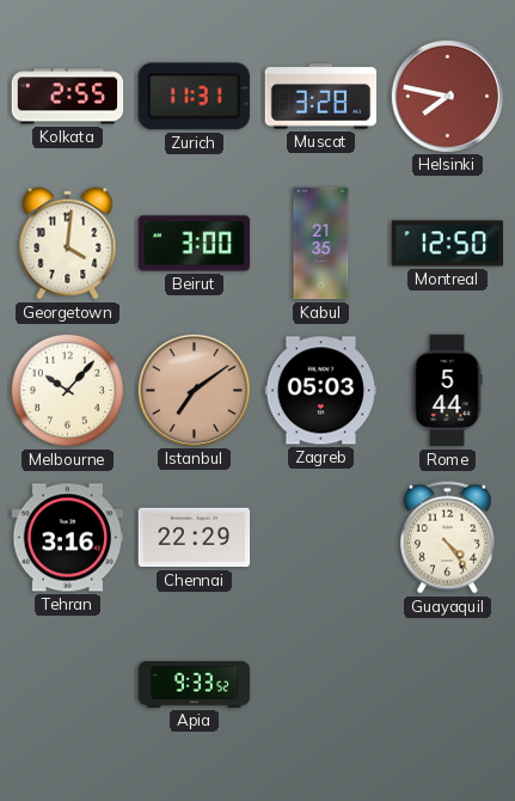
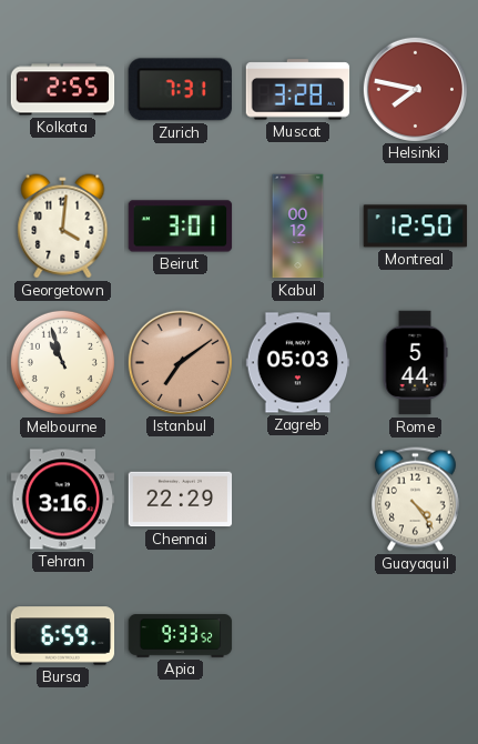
Zurich: 11:31 -> 7:31 (180, 90)
Beirut: 3:00 -> 3:01 (181, 227)
Kabul: 21:35 -> 00:12 (298, 227)
Melbourne: 10:07 -> 10:57 (62, 362)
Bursa: none -> 6:59 (63, 636)
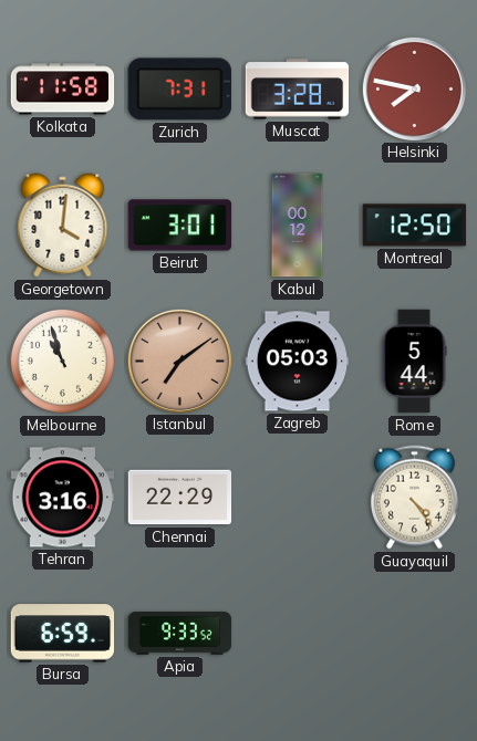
Kolkata: 2:55 -> 11:58 (63, 90)
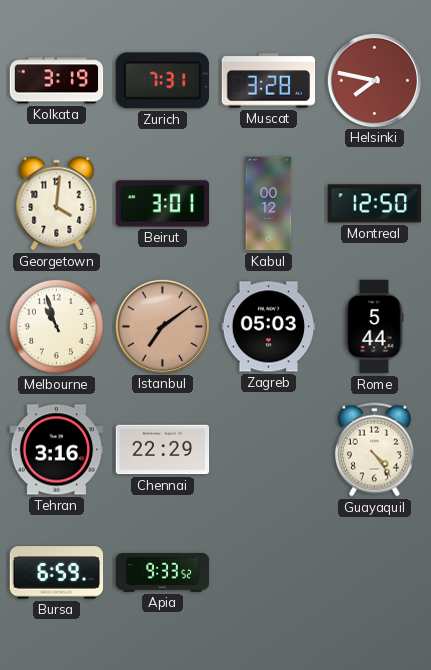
Kolkata: 11:58 -> 3:19 (57, 81)
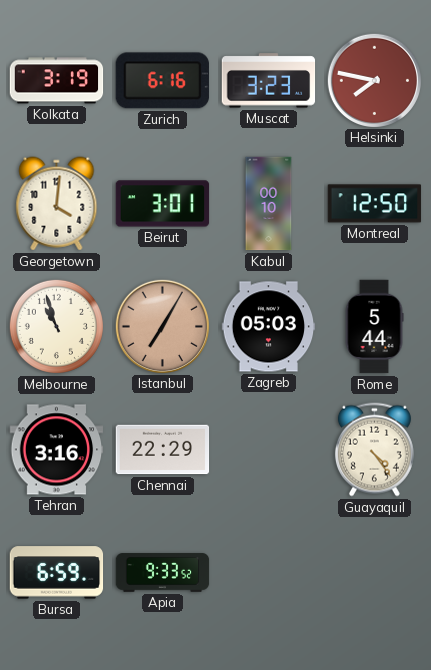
Zurich: 7:31 -> 6:16 (162, 81)
Muscat: 3:28 -> 3:23 (269, 81)
Kabul: 00:12 -> 00:10 (269, 204)
Istanbul: 7:09 -> 7:05 (162, 326)
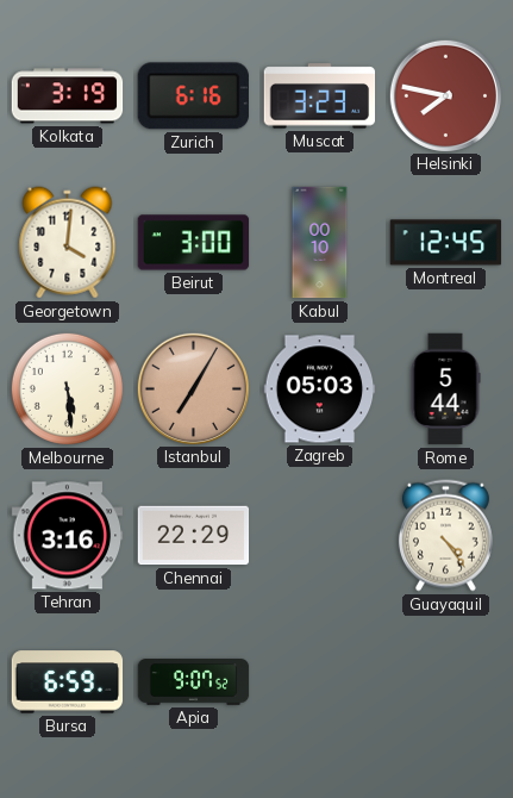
Beirut: 3:01 -> 3:00 (194, 243)
Montreal: 12:50 -> 12:45 (446, 243)
Melbourne: 10:57 -> 5:29 (67, 388)
Apia: 9:33 -> 9:07 (194, 682)
